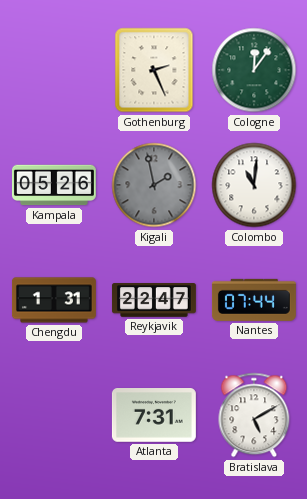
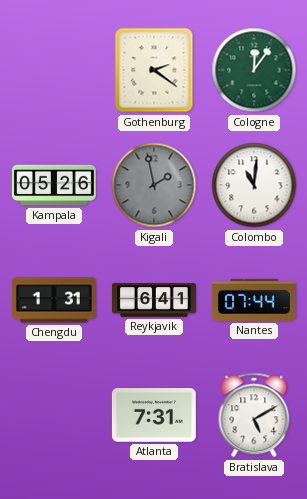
Gothenburg: 2:26 -> 2:21 (154, 70)
Reykjavik: 22:47 -> 6:41 (154, 300)
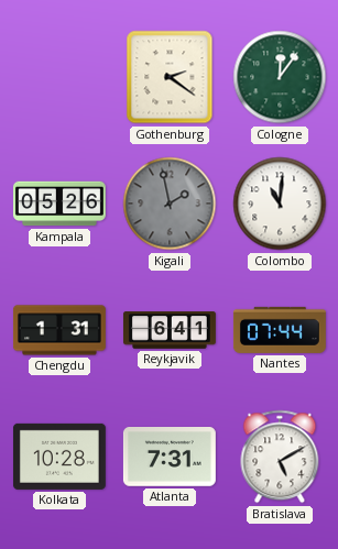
Kolkata: none -> 10:28 (59, 457)
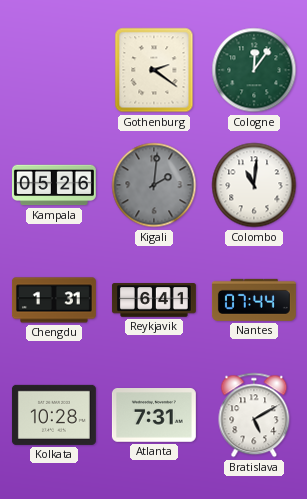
Kigali: 1:58 -> 2:01 (154, 185)
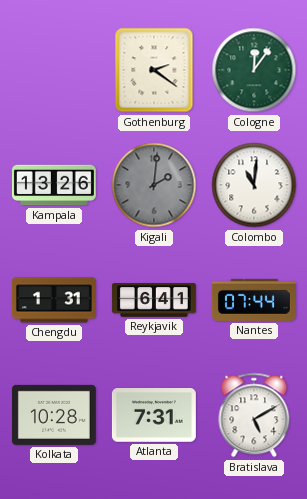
Kampala: 05:26 -> 13:26 (54, 185)
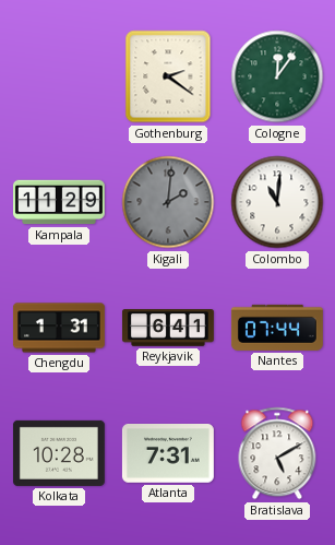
Kampala: 13:26 -> 11:29 (59, 202)
